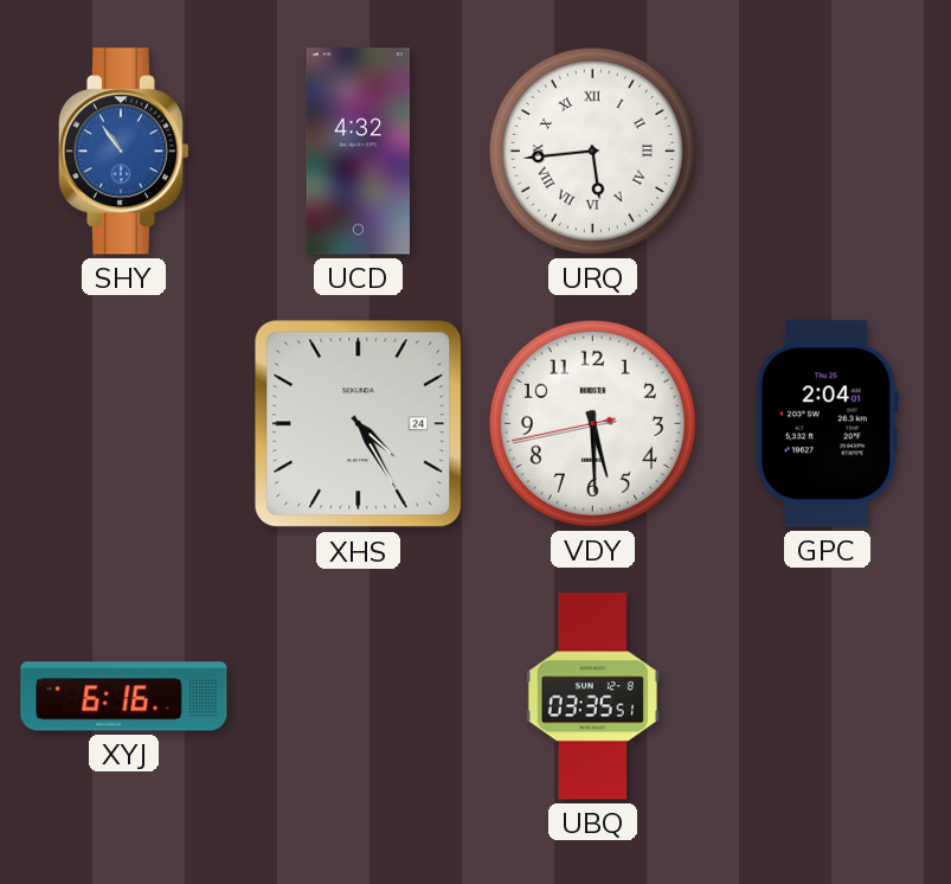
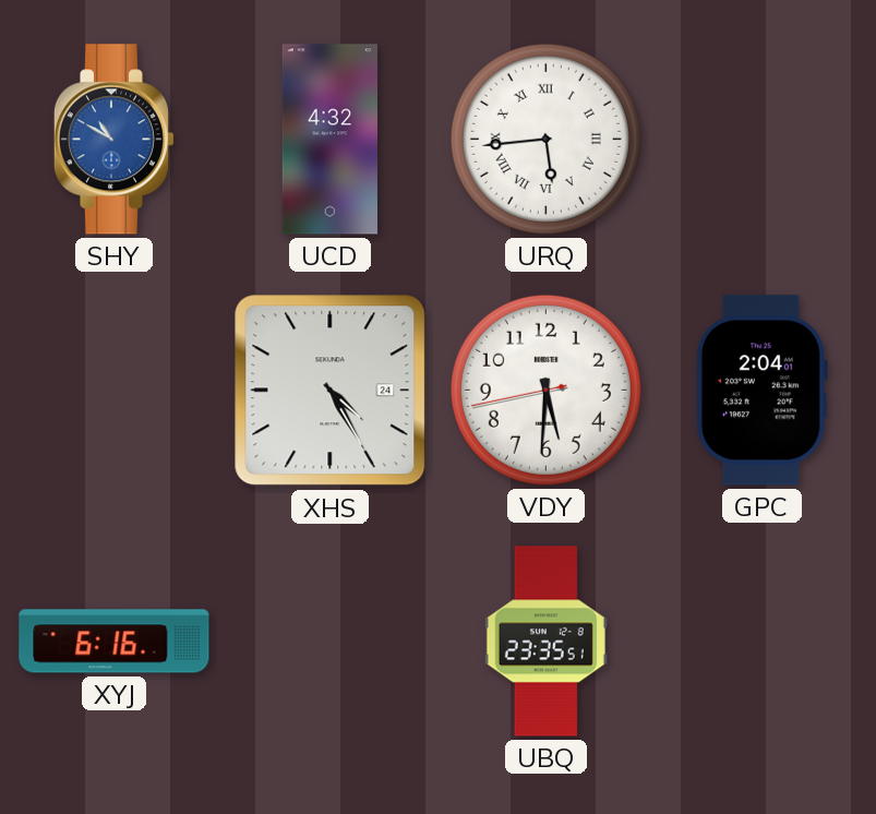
SHY: 10:54 -> 10:50 (113, 140)
VDY: 5:29 -> 5:30 (545, 390)
UBQ: 03:35 -> 23:35 (545, 642)
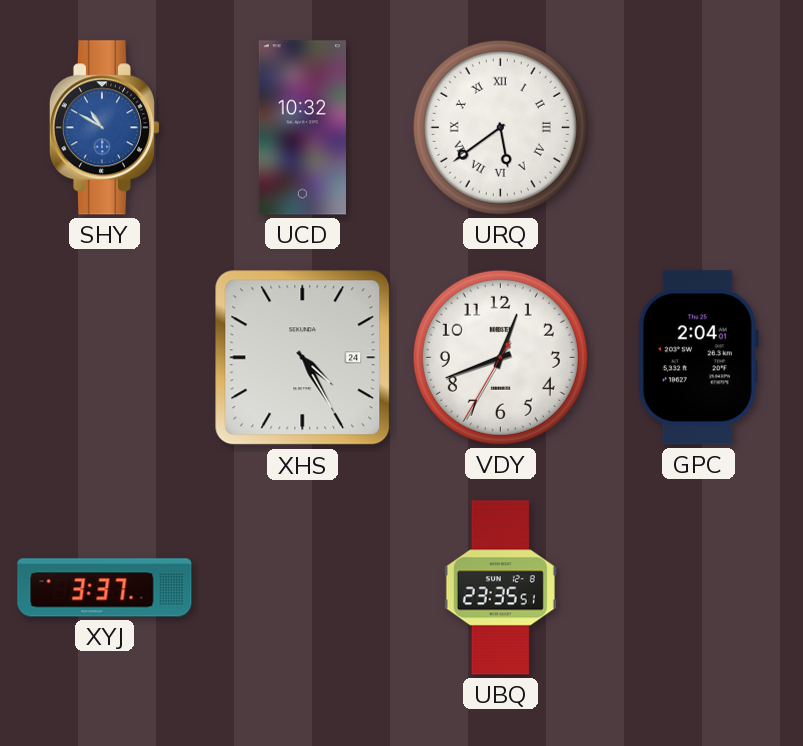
UCD: 4:32 -> 10:32 (302, 128)
URQ: 5:44 -> 5:39 (500, 127)
VDY: 5:30 -> 12:41 (500, 357)
XYJ: 6:16 -> 3:37 (105, 588)
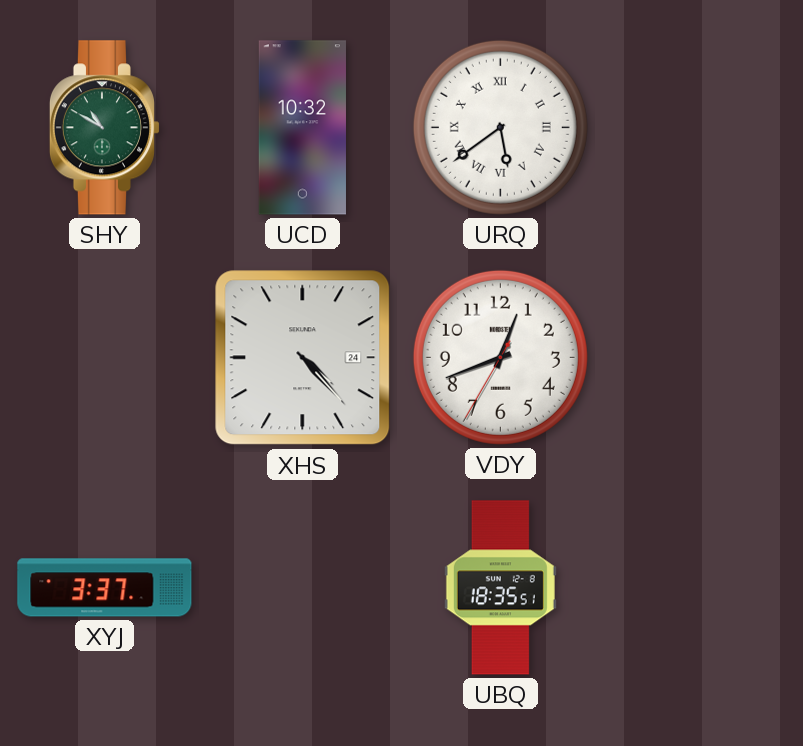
SHY dial: blue -> green (104, 128)
XHS: 4:25 -> 4:23 (303, 358)
GPC: 2:04 -> none (698, 358)
UBQ: 23:35 -> 18:35 (500, 588)
